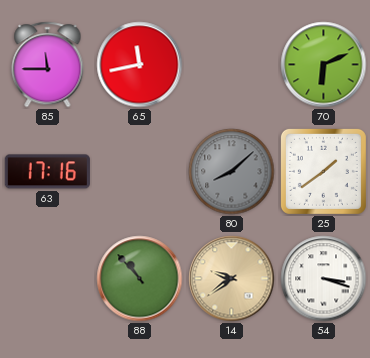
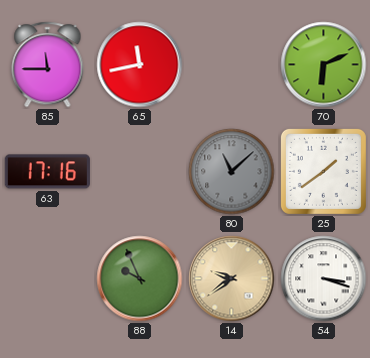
80: 8:08 -> 11:08 (232, 172)
88: 10:53 -> 9:56 (140, 279)
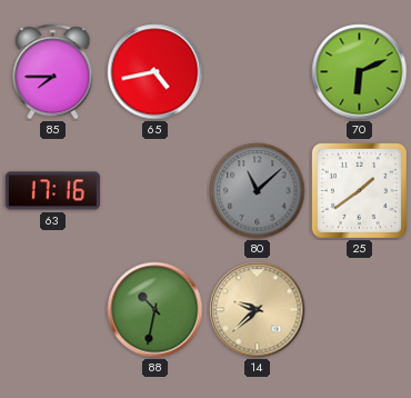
85: 11:45 -> 7:45 (53, 72)
65: 11:43 -> 4:43 (156, 72)
88: 9:56 -> 10:32 (156, 310)
14: 9:39 -> 9:38 (258, 310)
54: 3:18 -> none (324, 279)
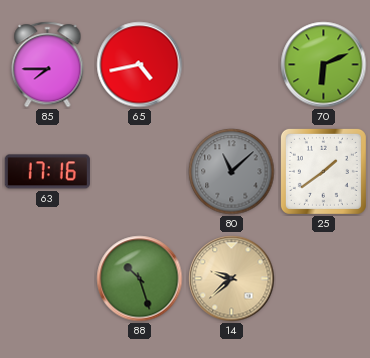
88: 10:32 -> 10:27 (140, 279)
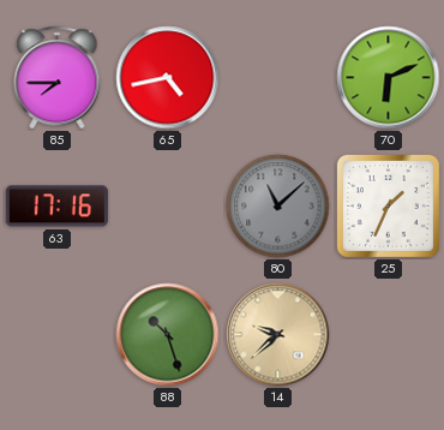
25: 1:39 -> 1:34 (388, 205)
